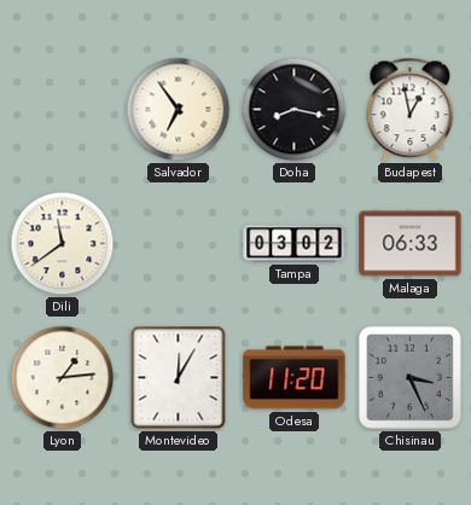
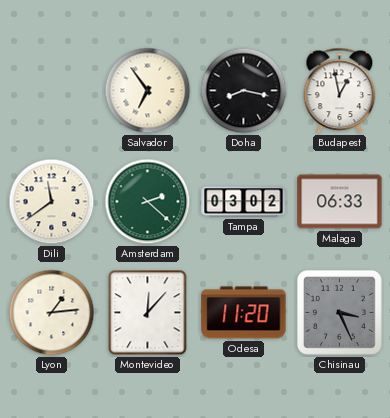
Amsterdam: none -> 2:22 (148, 202)
Montevideo: 12:05 -> 12:07 (148, 313)
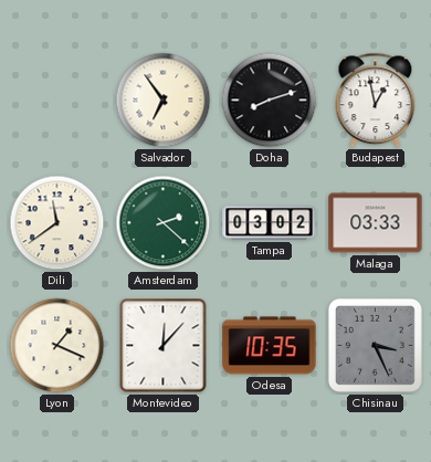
Doha: 8:17 -> 8:12 (270, 101)
Malaga: 06:33 -> 03:33 (376, 223)
Lyon: 1:14 -> 1:19 (57, 346)
Odesa: 11:20 -> 10:35 (270, 346)
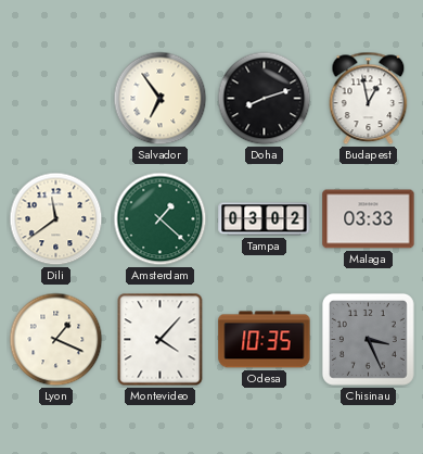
Amsterdam: 2:22 -> 1:22 (161, 219)
Montevideo: 12:07 -> 4:07 (161, 340)
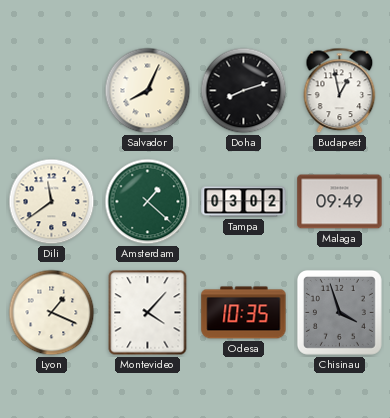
Salvador: 6:54 -> 8:04 (148, 91)
Malaga: 03:33 -> 09:49 (340, 202)
Chisinau: 3:26 -> 3:57 (339, 312)
